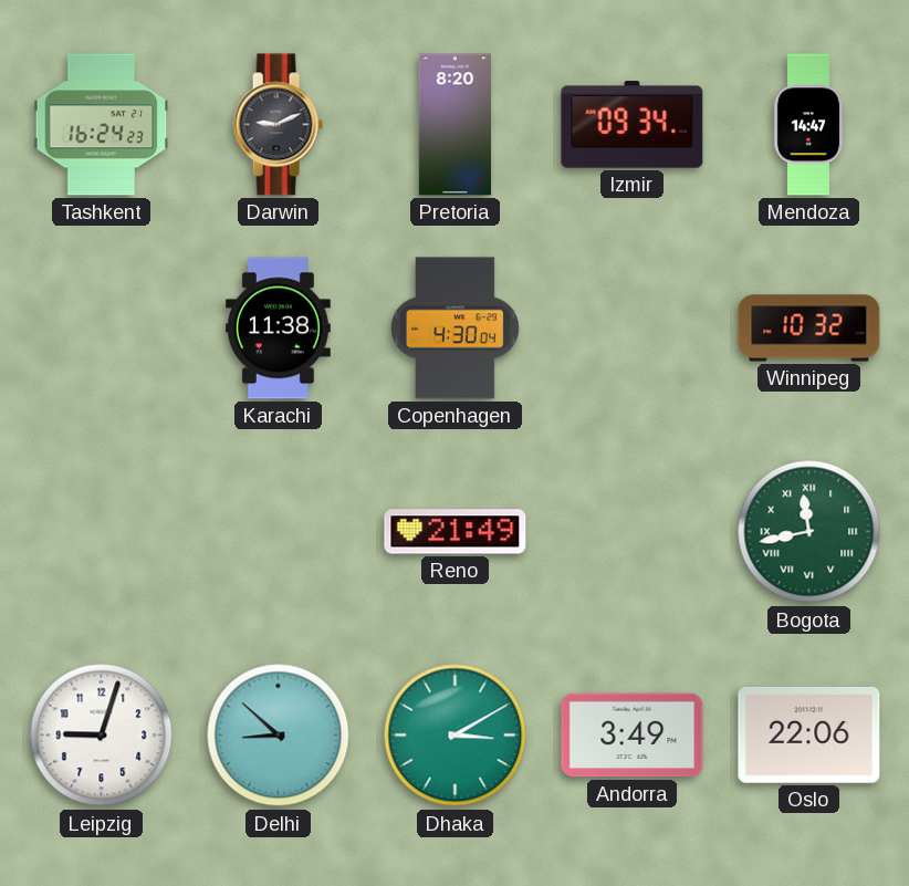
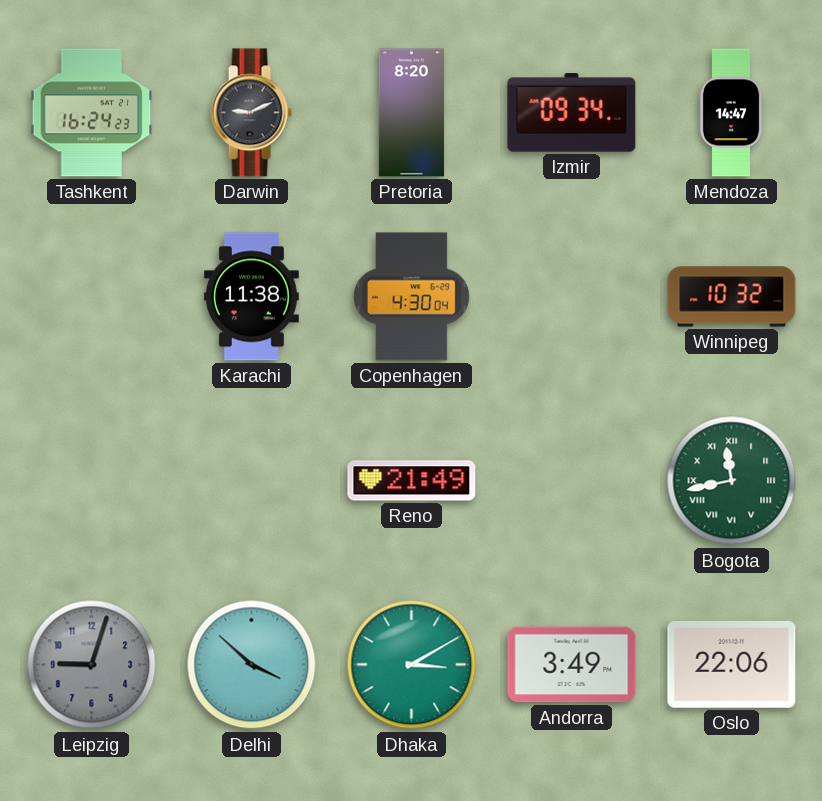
Leipzig dial: white -> grey (92, 665)
Delhi: 8:52 -> 3:52 (252, 665)
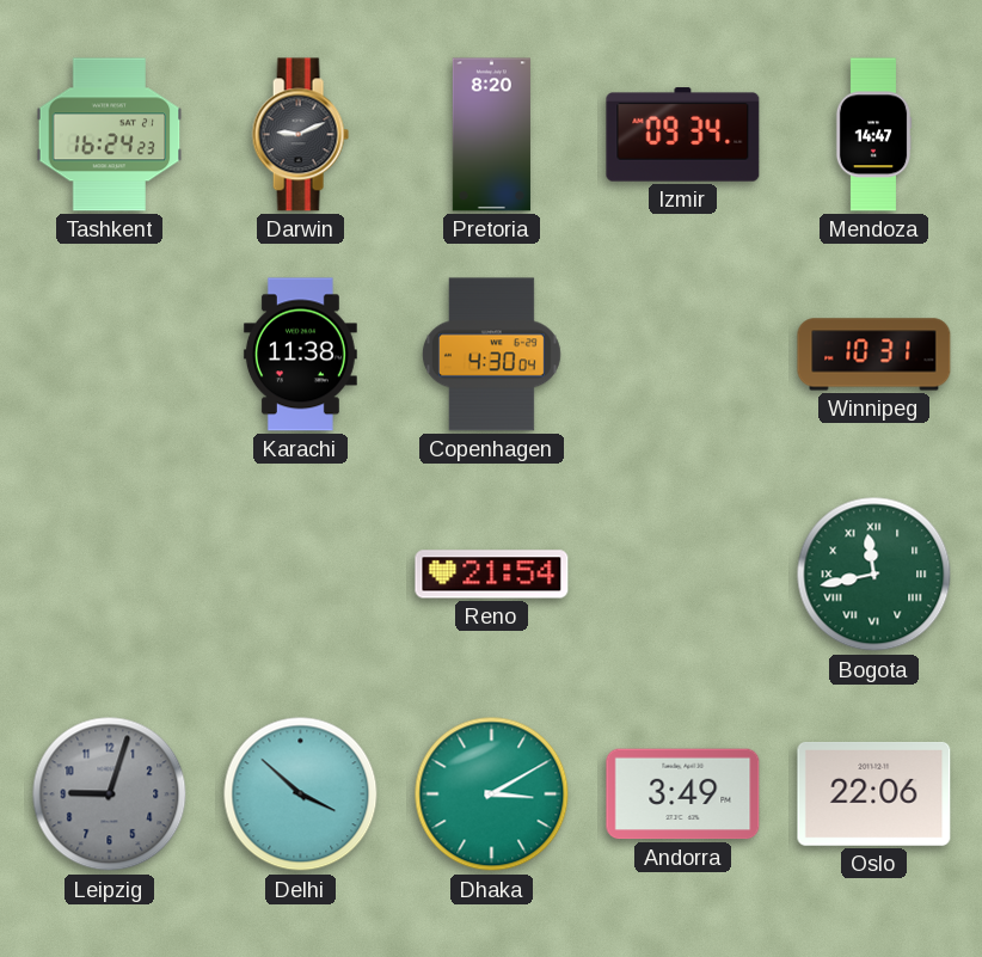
Winnipeg: 10:32 -> 10:31 (874, 355)
Reno: 21:49 -> 21:54 (492, 575)
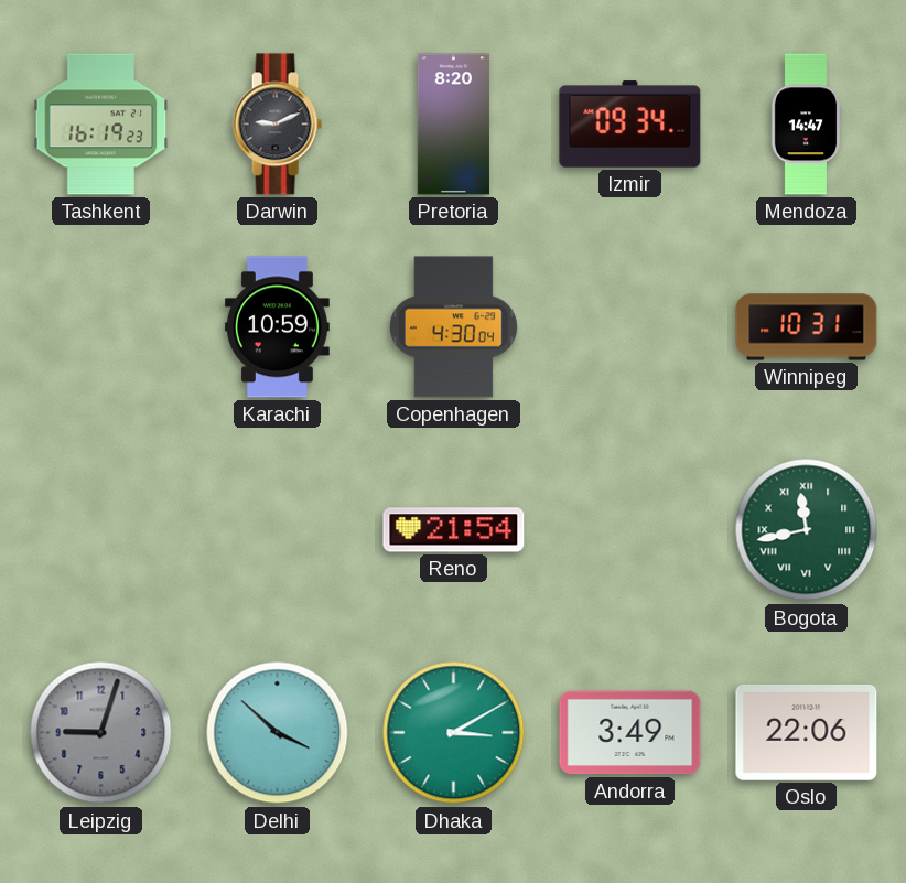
Tashkent: 16:24 -> 16:19 (101, 125)
Karachi: 11:38 -> 10:59 (277, 327)
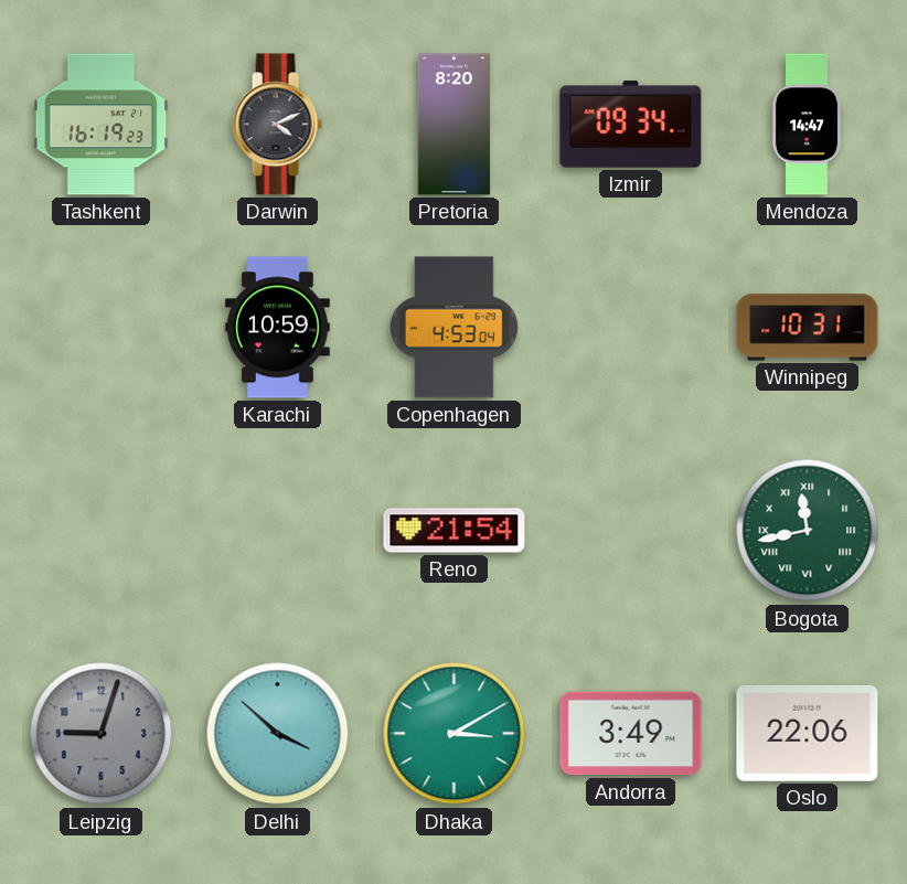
Darwin: 9:11 -> 4:11 (277, 125)
Copenhagen: 4:30 -> 4:53 (453, 328)
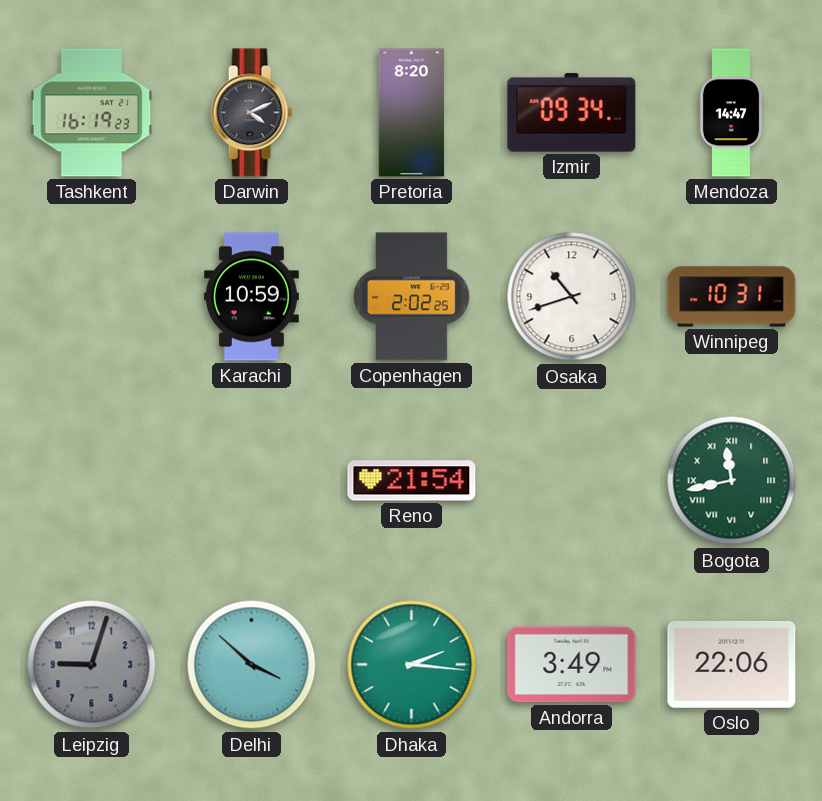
Copenhagen: 4:53 -> 2:02 (411, 297)
Osaka: none -> 10:42 (572, 297)
Dhaka: 3:10 -> 2:16 (412, 665)
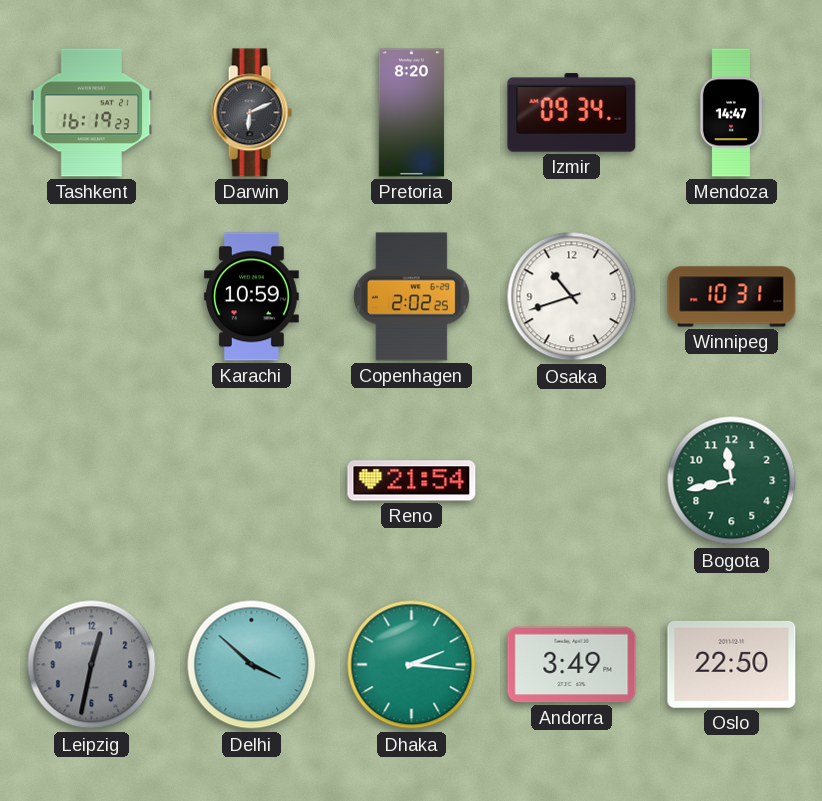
Darwin: 4:11 -> 6:11 (251, 113)
Bogota numerals: Roman -> Arabic (732, 481)
Leipzig: 9:03 -> 12:32 (92, 665)
Oslo: 22:06 -> 22:50 (732, 664)
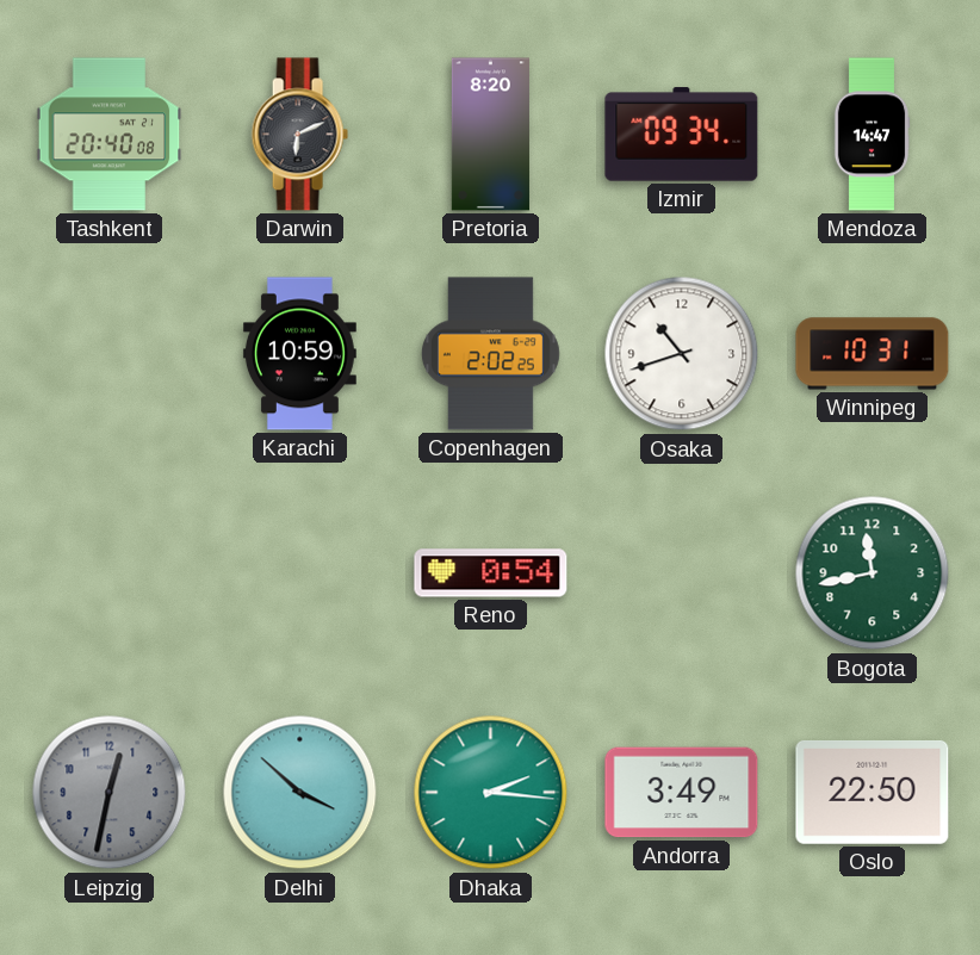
Tashkent: 16:19 -> 20:40 (110, 135)
Reno: 21:54 -> 0:54 (491, 573)
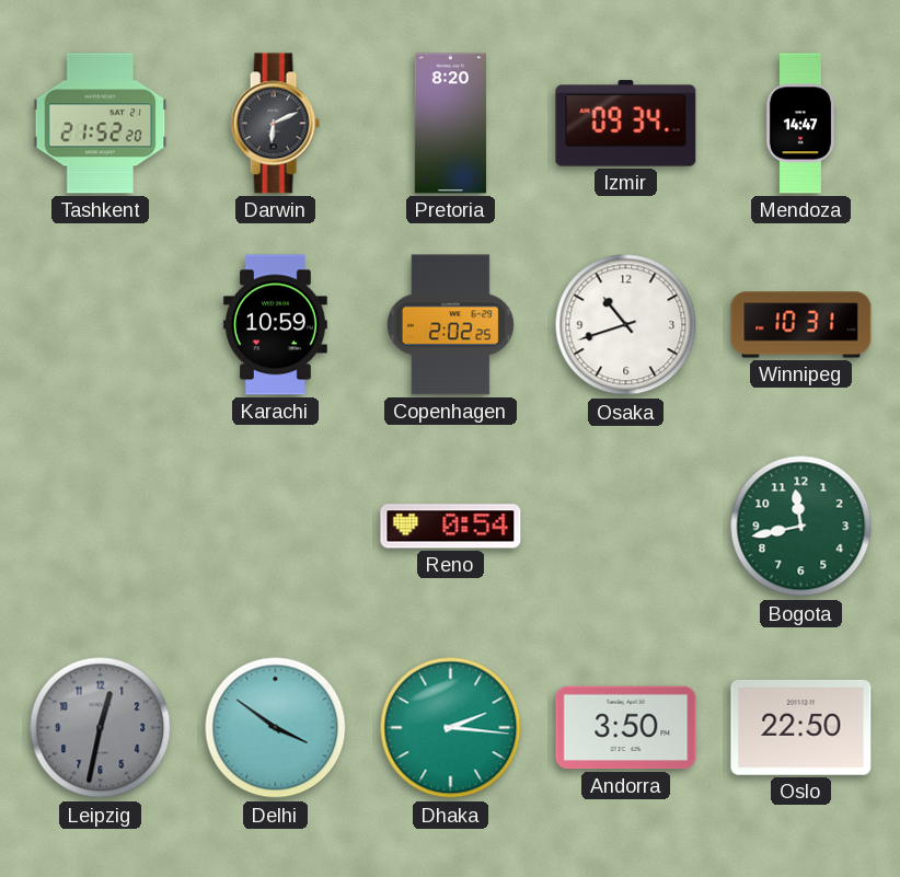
Tashkent: 20:40 -> 21:52 (101, 124)
Delhi: 3:52 -> 3:51 (276, 728)
Andorra: 3:49 -> 3:50 (626, 728)
